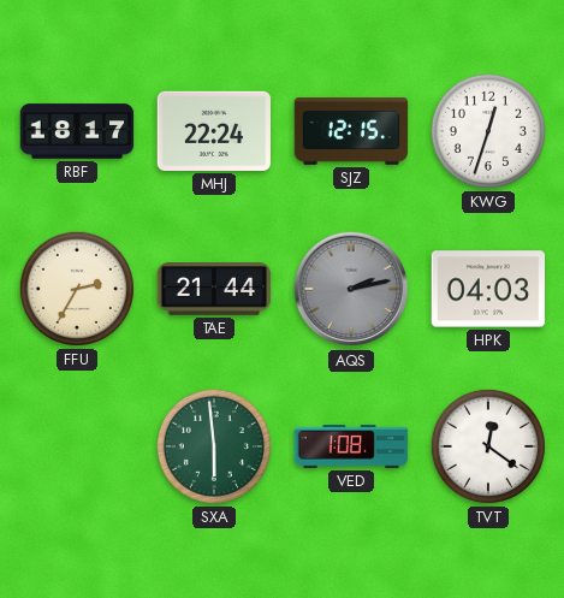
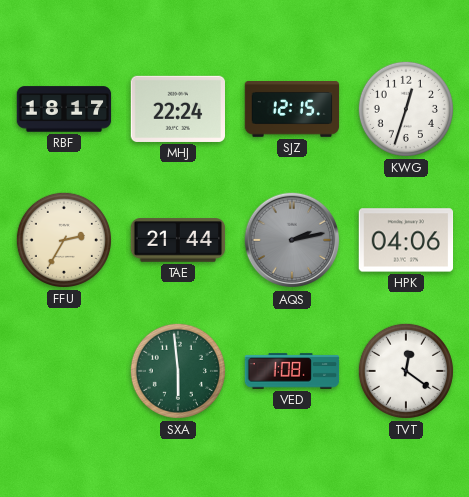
HPK: 04:03 -> 04:06 (406, 240)
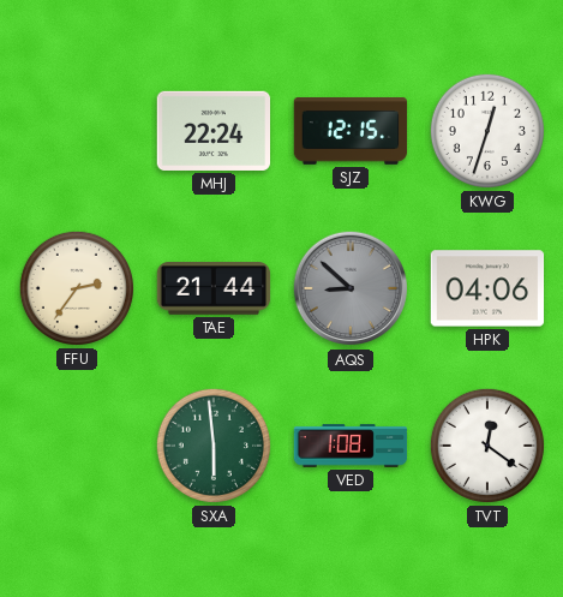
RBF: 18:17 -> none (64, 109)
FFU: 2:35 -> 2:36 (77, 288)
AQS: 2:13 -> 8:52 (351, 288)
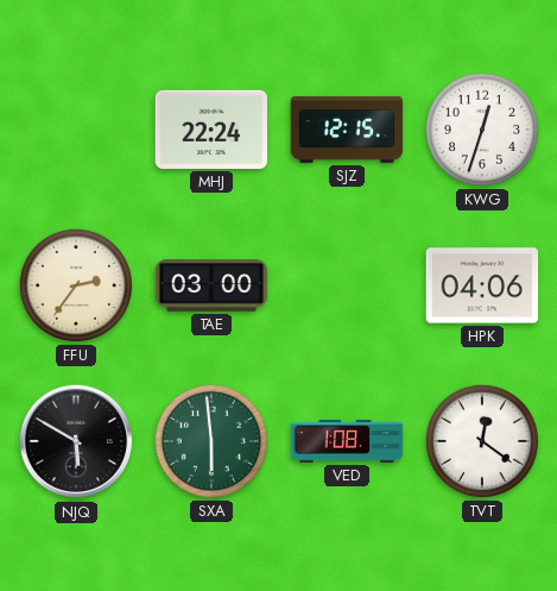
TAE: 21:44 -> 03:00 (211, 285)
AQS: 8:52 -> none (351, 288)
NJQ: none -> 5:50 (76, 441)
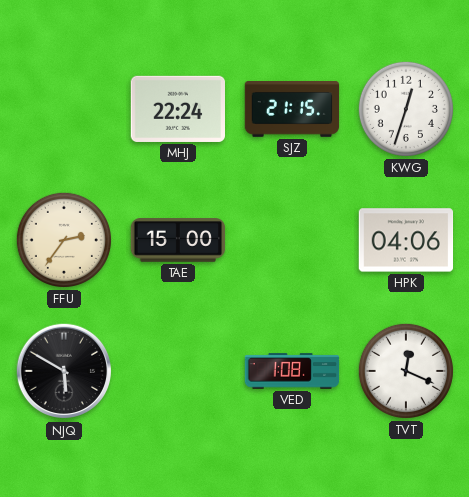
SJZ: 12:15 -> 21:15 (292, 110)
TAE: 03:00 -> 15:00 (178, 240)
SXA: 5:59 -> none (211, 441)
TVT: 12:21 -> 12:19 (406, 371)
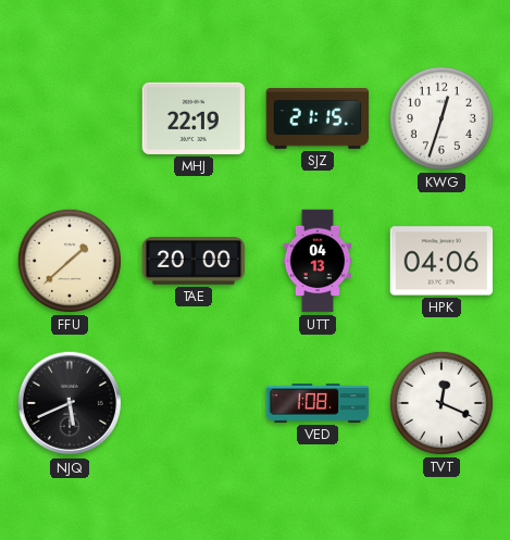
MHJ: 22:24 -> 22:19 (194, 118)
FFU: 2:36 -> 1:38 (70, 261)
TAE: 15:00 -> 20:00 (194, 261)
UTT: none -> 04:13 (318, 261)
NJQ: 5:50 -> 5:41 (70, 403)
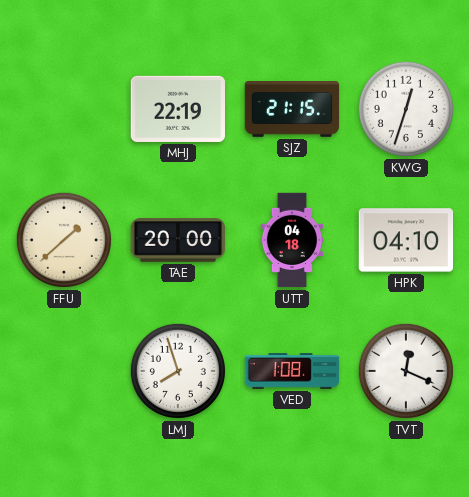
UTT: 04:13 -> 04:18 (292, 240)
HPK: 04:06 -> 04:10 (406, 240)
NJQ: 5:41 -> none (70, 403)
LMJ: none -> 7:57 (178, 371)
